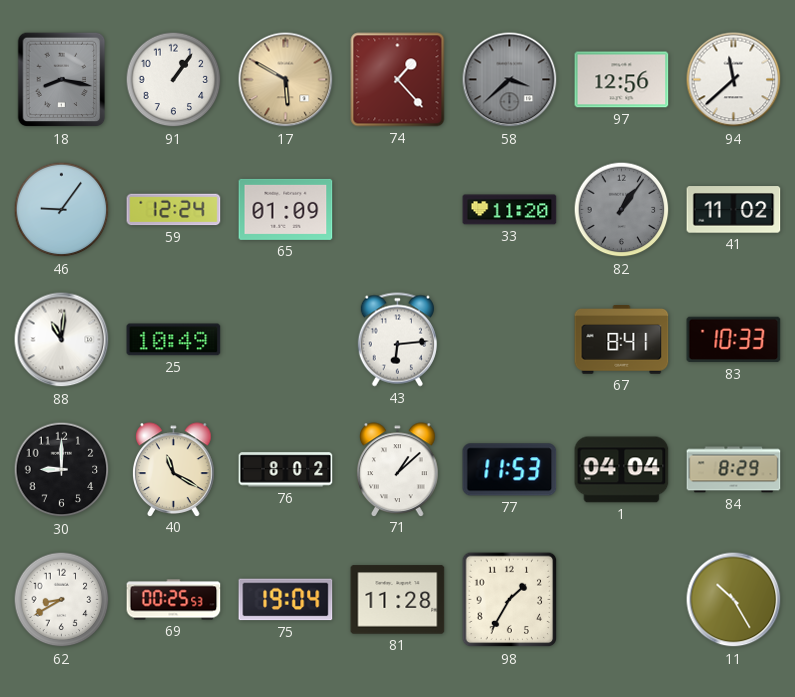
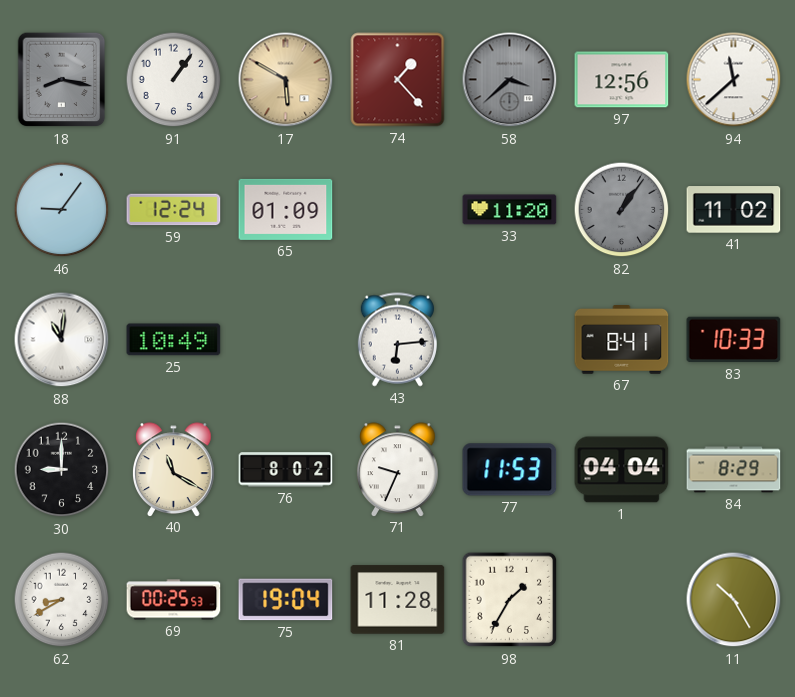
71: 1:08 -> 9:34 (398, 469)
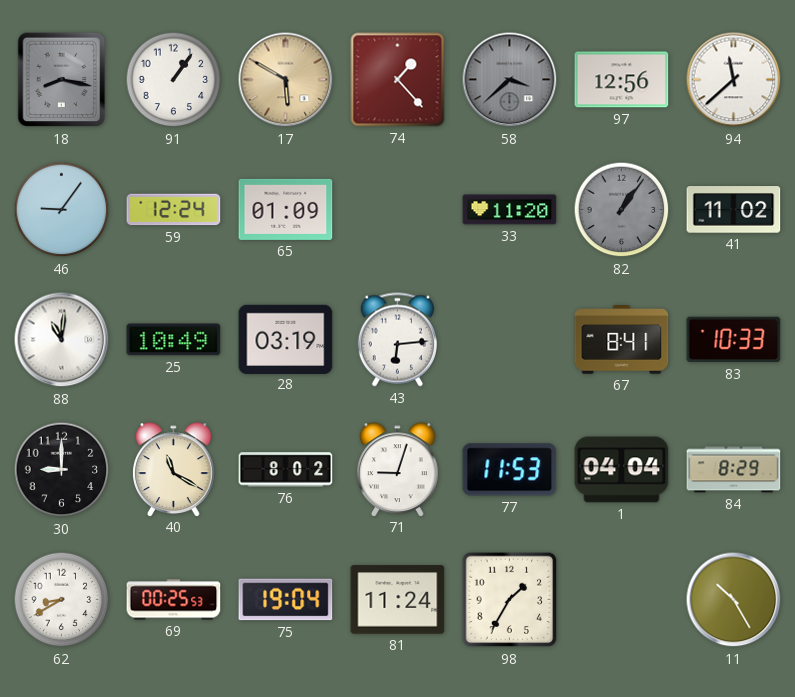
28: none -> 03:19 (286, 339)
71: 9:34 -> 9:03 (398, 469)
81: 11:28 -> 11:24 (398, 600)
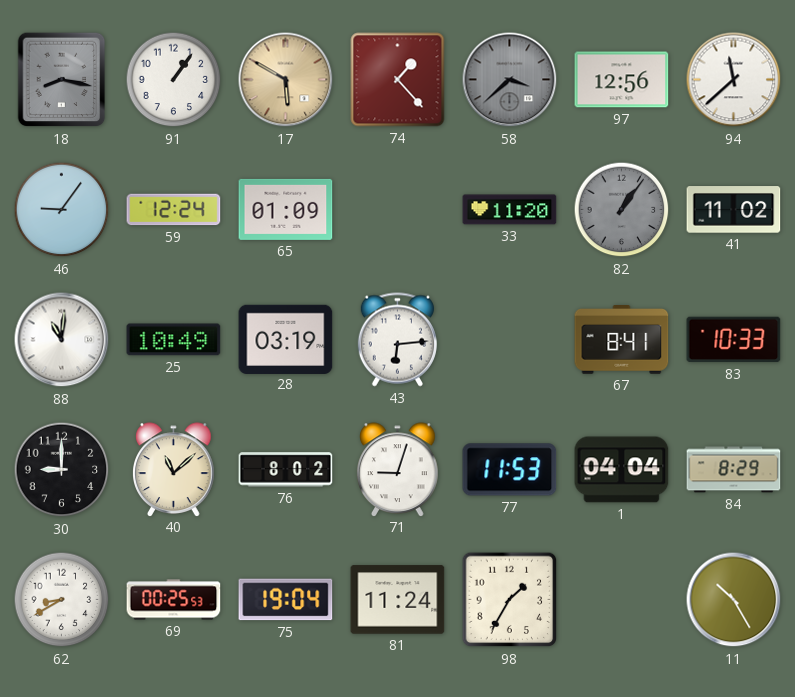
40: 11:20 -> 11:08 (174, 469)
